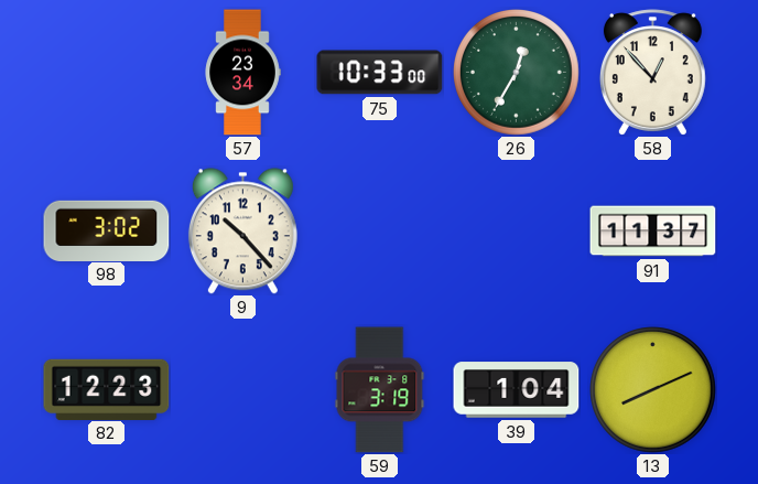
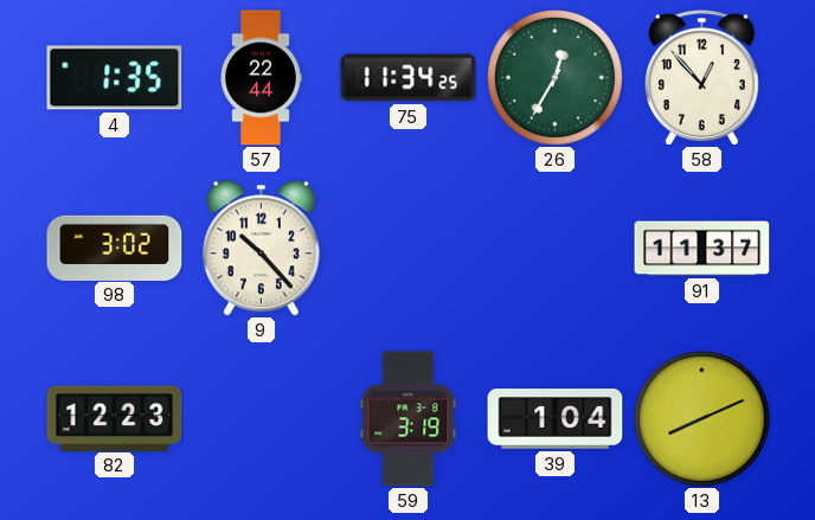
4: none -> 1:35 (115, 78)
57: 23:34 -> 22:44 (261, 78)
75: 10:33 -> 11:34 (409, 78)
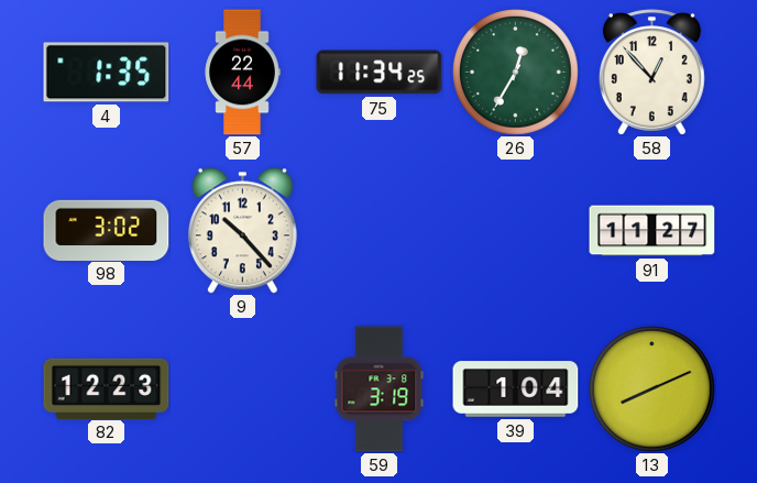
91: 11:37 -> 11:27 (652, 231)
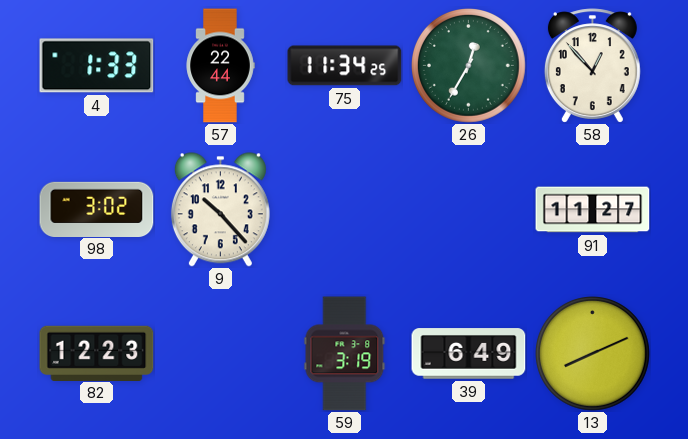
4: 1:35 -> 1:33 (97, 66)
39: 1:04 -> 6:49 (469, 354)
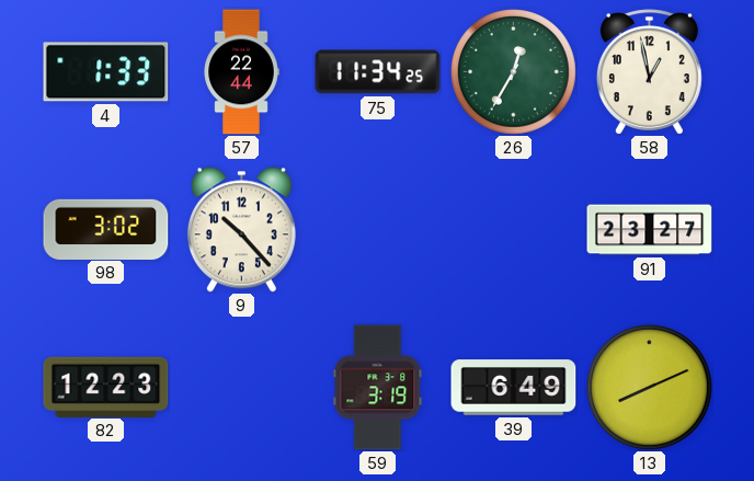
58: 12:53 -> 12:58 (649, 72)
91: 11:27 -> 23:27 (650, 230)
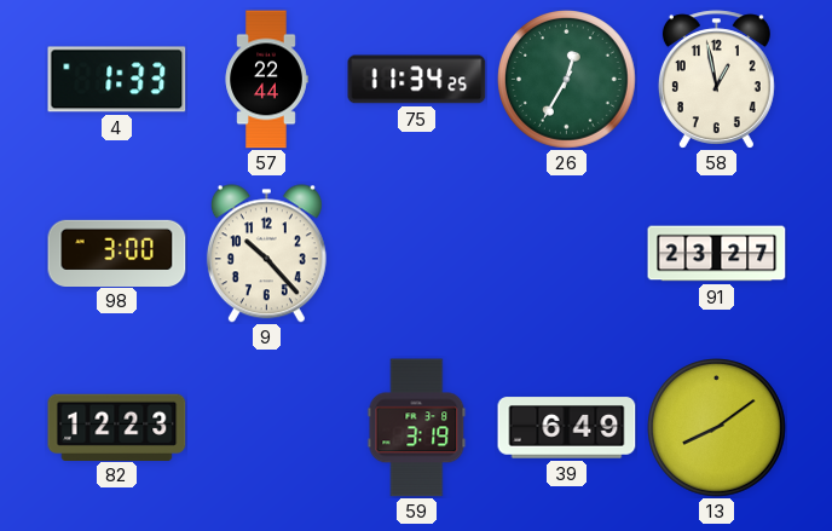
98: 3:02 -> 3:00 (117, 253)
13: 8:11 -> 8:09 (717, 428)
